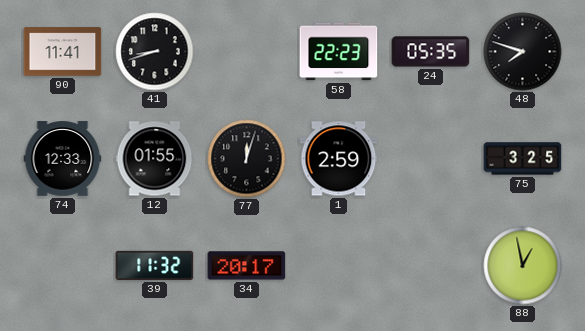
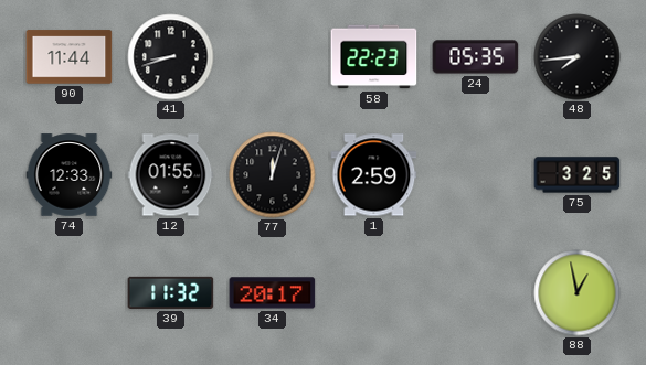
90: 11:41 -> 11:44 (70, 57)
48: 7:48 -> 7:44 (578, 57)
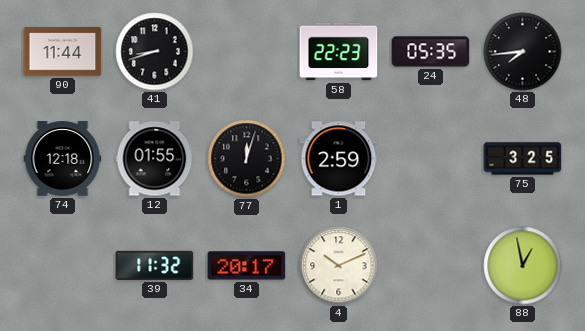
74: 12:33 -> 12:18 (63, 159)
4: none -> 10:11 (339, 266)
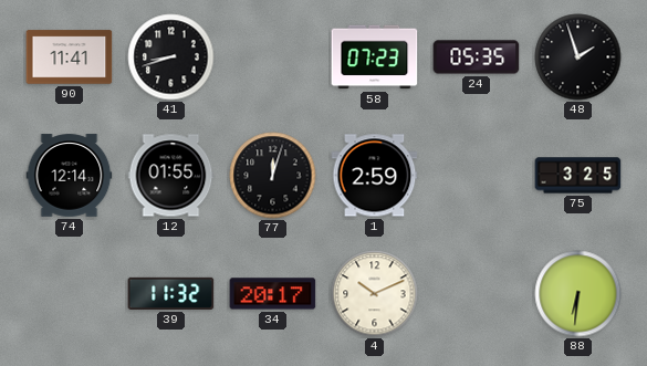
90: 11:44 -> 11:41 (70, 57)
58: 22:23 -> 07:23 (375, 57)
48: 7:44 -> 1:57 (578, 57)
74: 12:18 -> 12:14 (70, 176)
88: 12:58 -> 6:31 (578, 294)
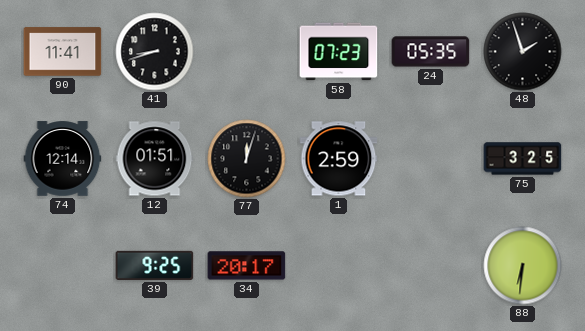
12: 01:55 -> 01:51 (155, 159)
39: 11:32 -> 9:25 (155, 265)
4: 10:11 -> none (375, 294)
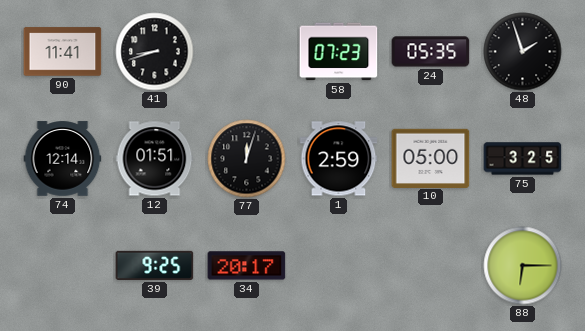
10: none -> 05:00 (431, 158)
88: 6:31 -> 6:15 (523, 266)
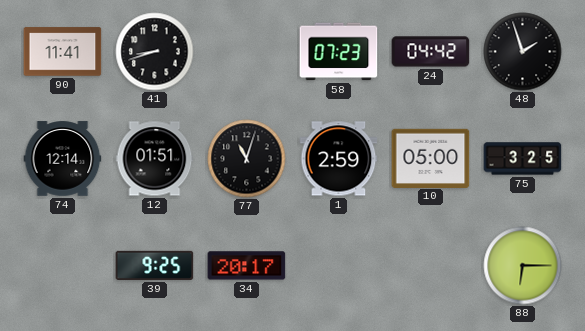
24: 05:35 -> 04:42 (431, 52)
77: 12:03 -> 11:03 (247, 159)
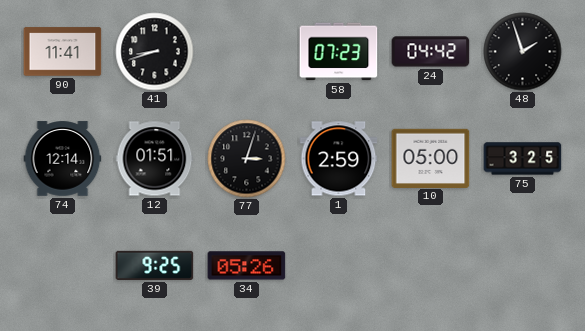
77: 11:03 -> 3:03 (247, 159)
34: 20:17 -> 05:26 (247, 266)
88: 6:15 -> none (523, 266)
